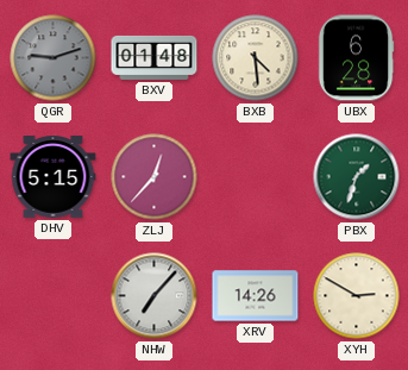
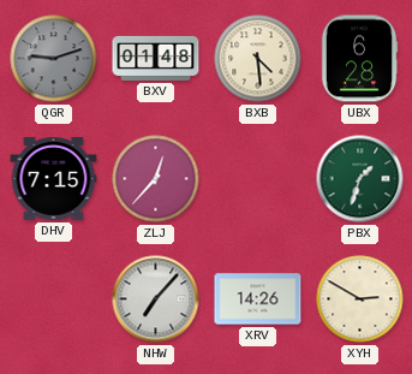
DHV: 5:15 -> 7:15 (54, 179)
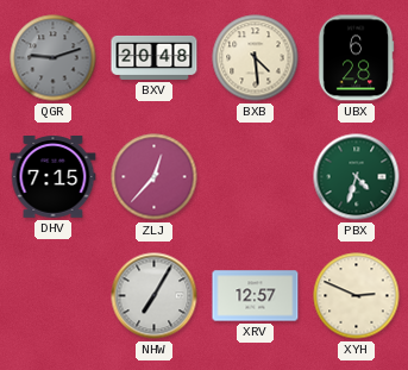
BXV: 01:48 -> 20:48 (155, 57)
PBX: 1:33 -> 4:33 (357, 177)
NHW: 7:07 -> 7:05 (155, 296)
XRV: 14:26 -> 12:57 (256, 296)
XYH: 2:50 -> 2:49 (357, 296)
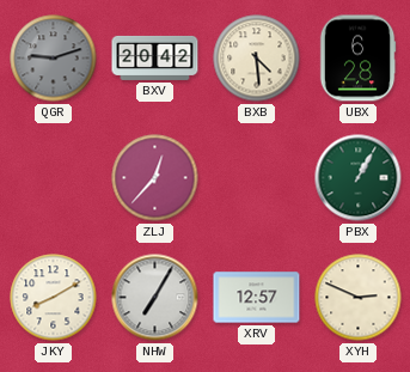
BXV: 20:48 -> 20:42 (155, 57)
DHV: 7:15 -> none (54, 177)
PBX: 4:33 -> 1:05 (359, 178)
JKY: none -> 8:10 (54, 298)
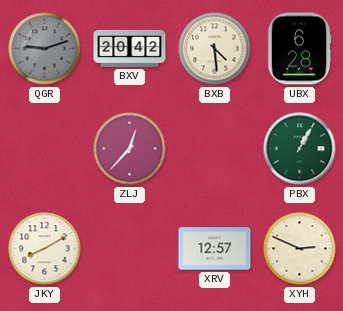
NHW: 7:05 -> none (155, 298)
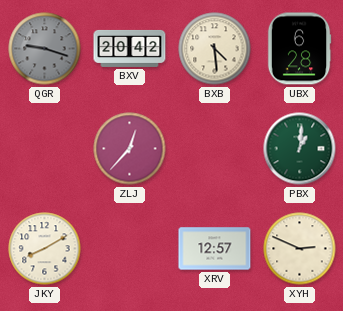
QGR: 9:12 -> 9:18 (45, 49)
PBX: 1:05 -> 1:01 (300, 149)
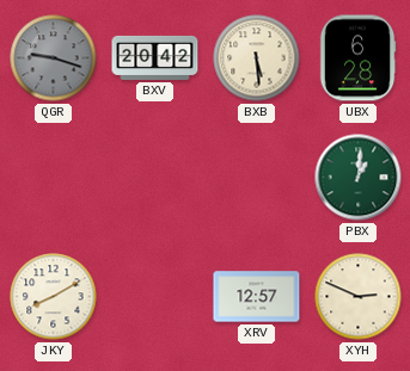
BXB: 4:29 -> 5:29 (257, 58)
ZLJ: 12:37 -> none (130, 149)
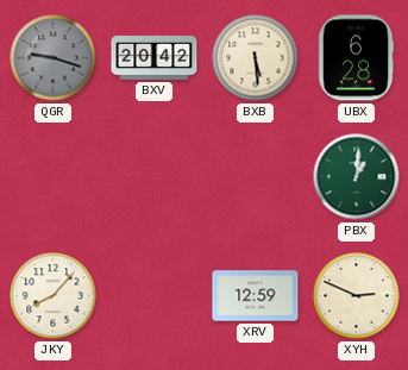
JKY: 8:10 -> 8:07 (54, 296)
XRV: 12:57 -> 12:59 (256, 296)
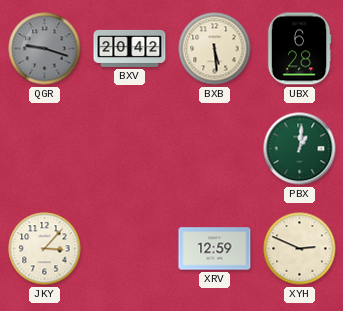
JKY: 8:07 -> 3:07 (45, 249)
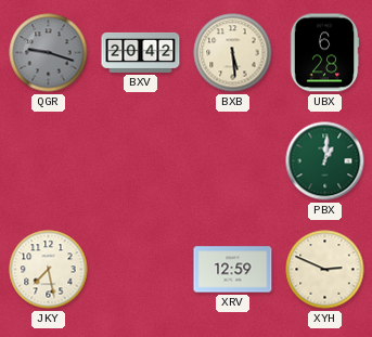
JKY: 3:07 -> 7:28 (49, 270)
